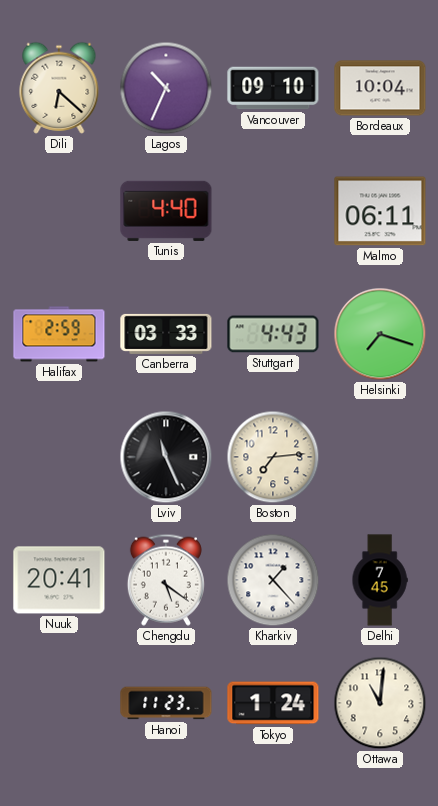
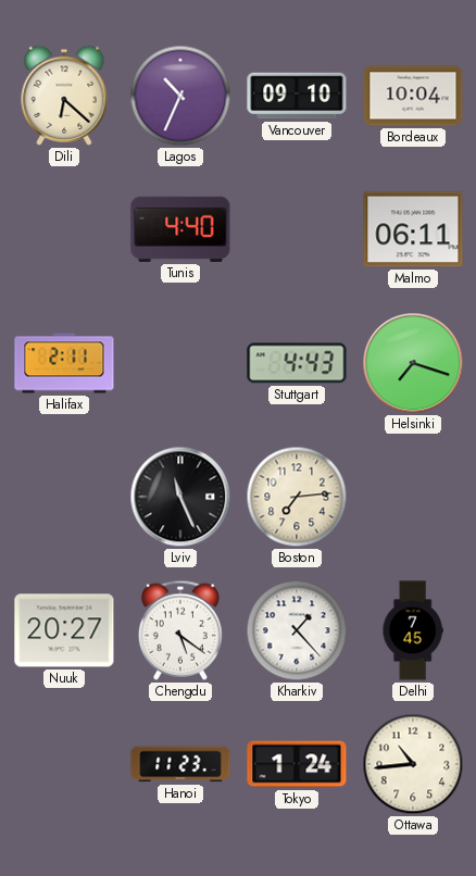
Halifax: 2:59 -> 2:11 (64, 363)
Canberra: 03:33 -> none (166, 334)
Nuuk: 20:41 -> 20:27 (64, 630)
Ottawa: 11:01 -> 10:44 (413, 764)
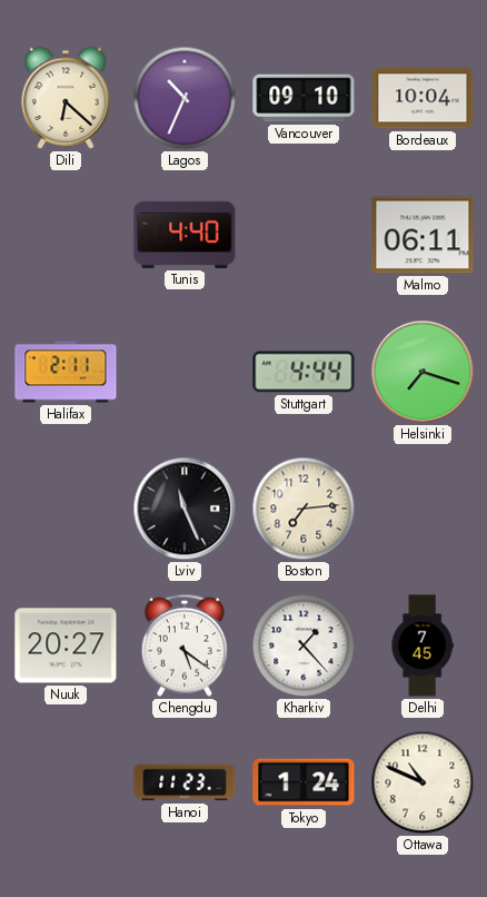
Stuttgart: 4:43 -> 4:44 (304, 372)
Ottawa: 10:44 -> 10:49 (423, 782)
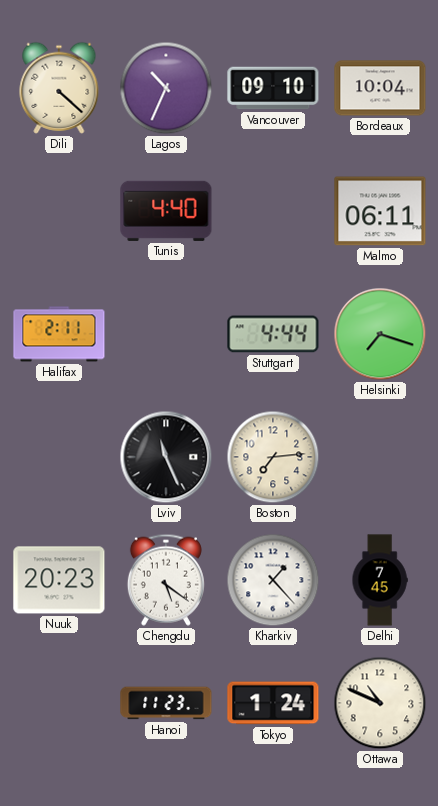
Dili: 6:22 -> 4:22 (59, 88)
Nuuk: 20:27 -> 20:23 (59, 580)
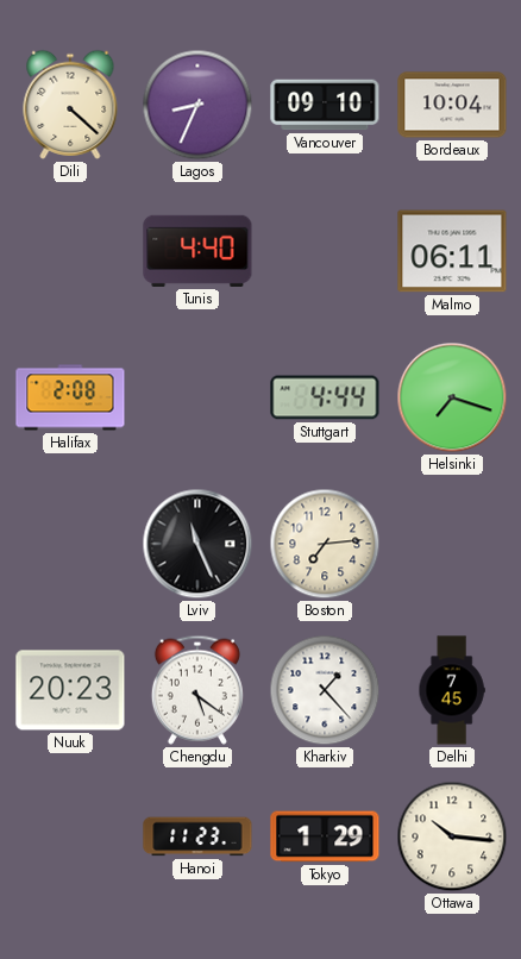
Lagos: 10:34 -> 8:34 (197, 105)
Halifax: 2:11 -> 2:08 (70, 397)
Tokyo: 1:24 -> 1:29 (325, 836)
Ottawa: 10:49 -> 10:16 (452, 836)
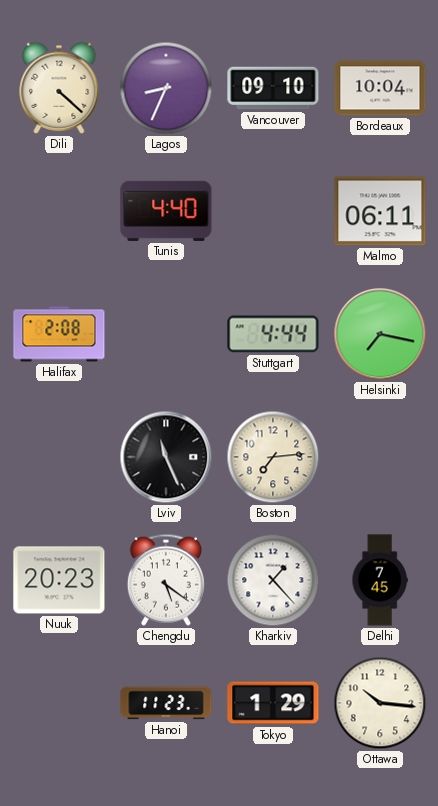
Helsinki: 7:18 -> 7:17 (380, 334)
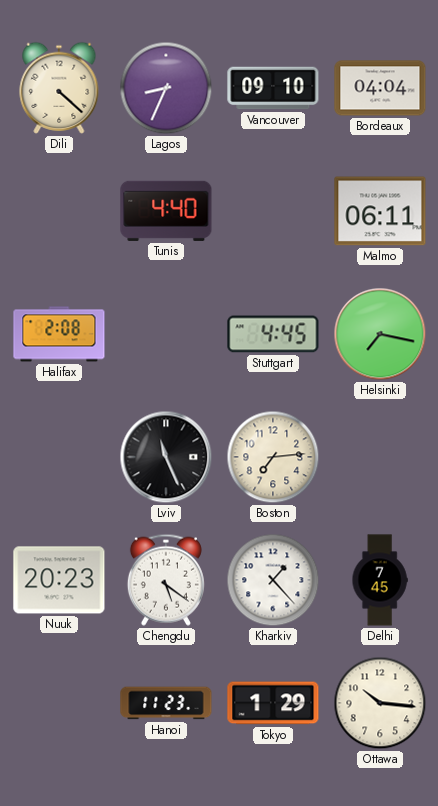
Bordeaux: 10:04 -> 04:04 (380, 88)
Stuttgart: 4:44 -> 4:45 (273, 334)
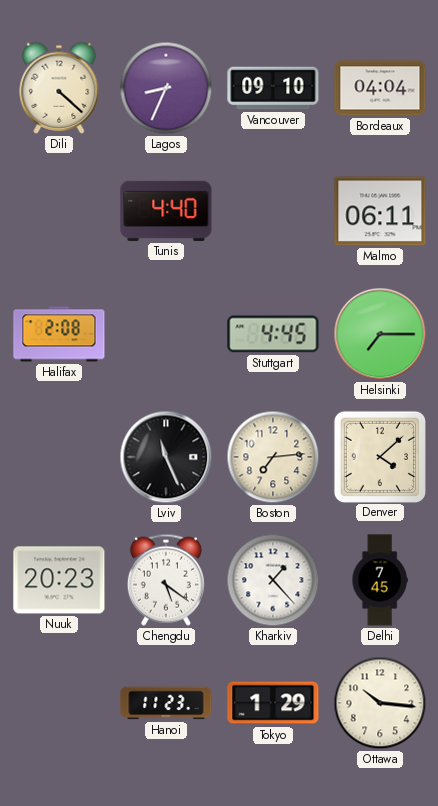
Helsinki: 7:17 -> 7:15 (380, 334)
Denver: none -> 4:08 (379, 456)
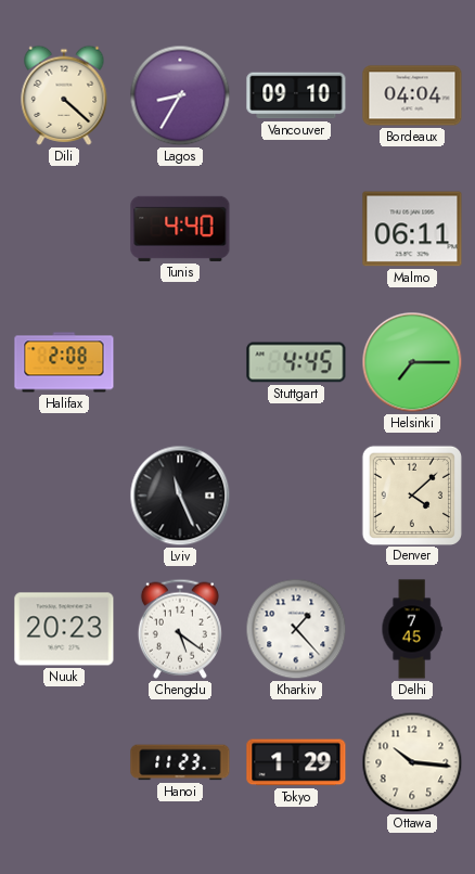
Lagos: 8:34 -> 8:35 (180, 95)
Boston: 7:14 -> none (273, 457)
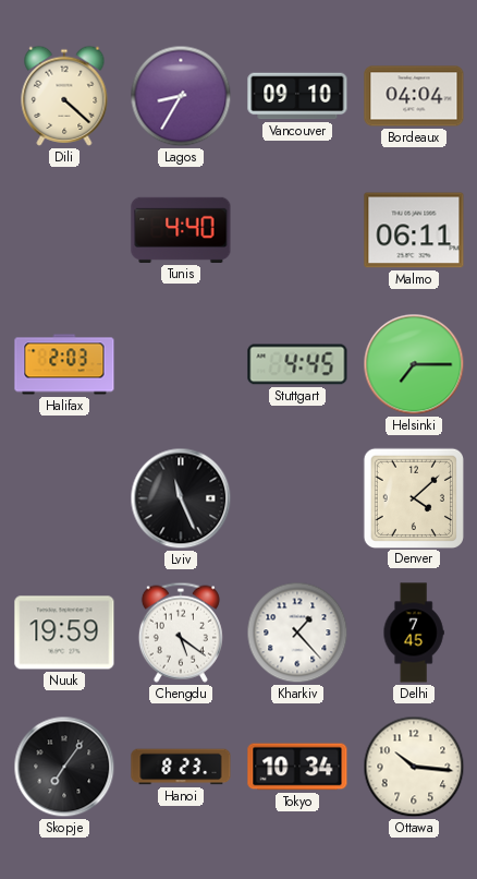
Halifax: 2:08 -> 2:03 (64, 364)
Nuuk: 20:23 -> 19:59 (64, 633)
Skopje: none -> 7:06 (64, 767)
Hanoi: 11:23 -> 8:23 (181, 767)
Tokyo: 1:29 -> 10:34 (297, 767)
